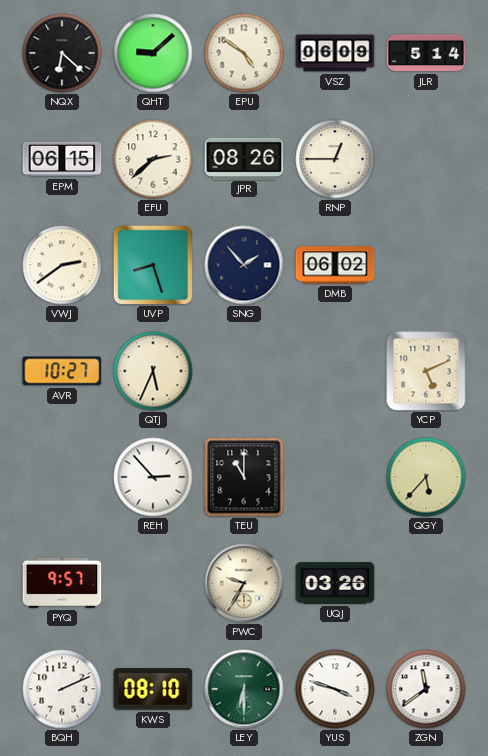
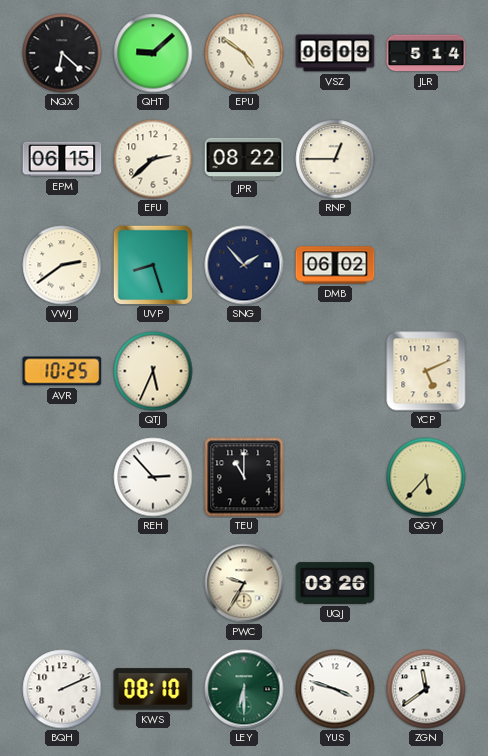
JPR: 08:26 -> 08:22 (244, 158)
AVR: 10:27 -> 10:25 (62, 371)
PYQ: 9:57 -> none (62, 583)
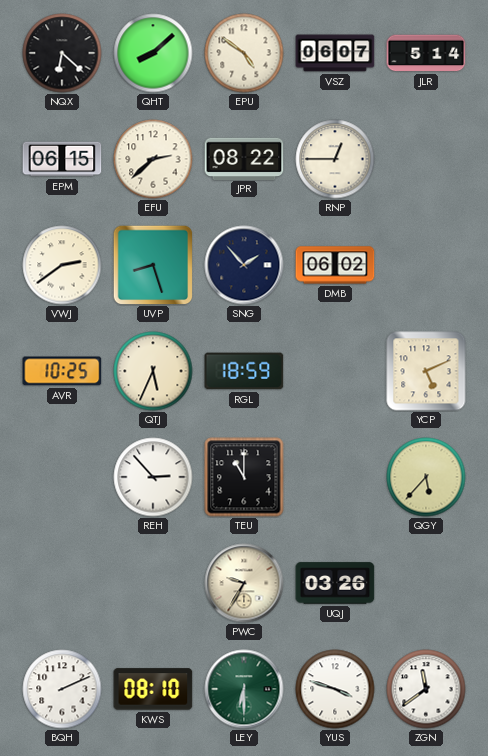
QHT: 9:08 -> 8:08 (153, 53)
VSZ: 06:09 -> 06:07 (335, 53)
RGL: none -> 18:59 (244, 371)
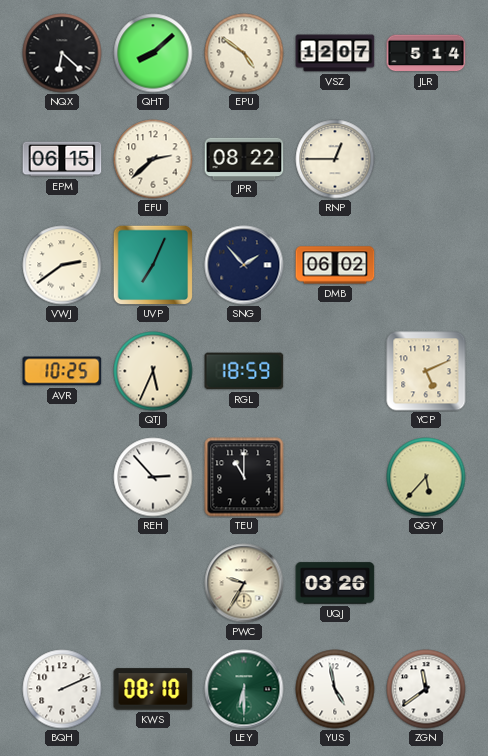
VSZ: 06:07 -> 12:07 (335, 53)
UVP: 8:27 -> 7:04 (153, 265)
YUS: 3:48 -> 4:58 (335, 689)
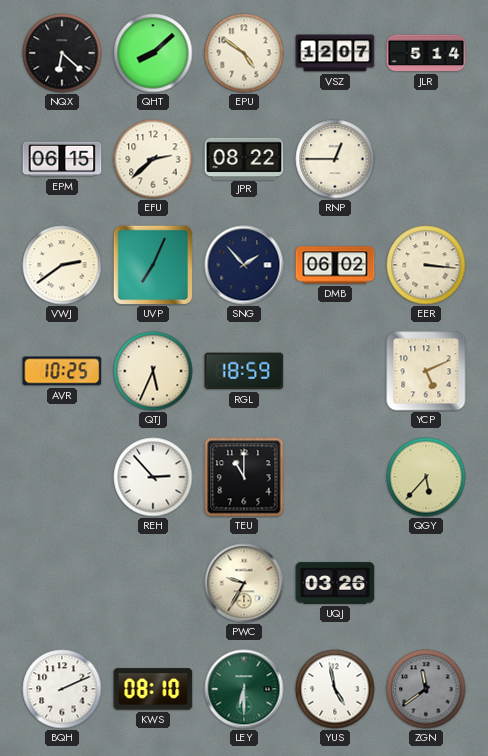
EER: none -> 3:16 (426, 265)
ZGN dial: white -> grey (426, 689)
